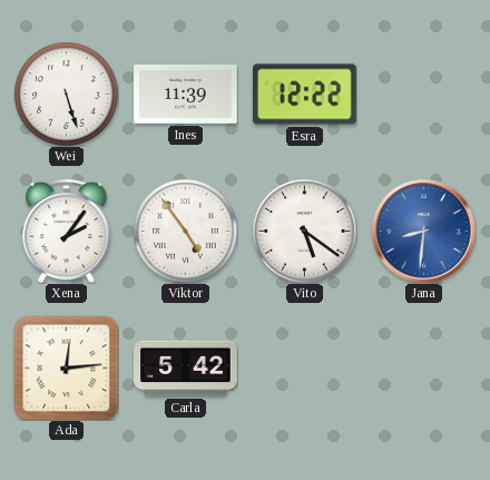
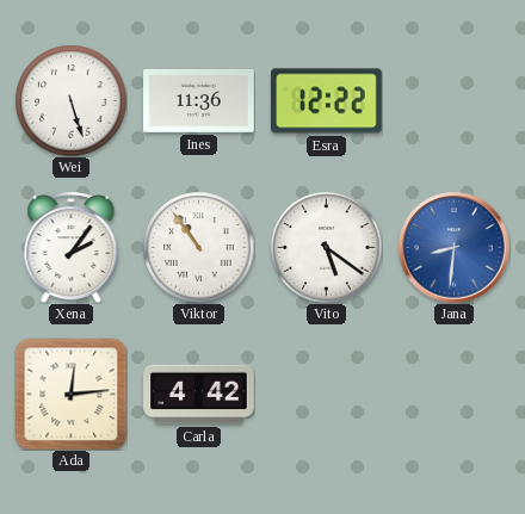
Ines: 11:39 -> 11:36 (199, 101)
Viktor: 4:54 -> 10:54 (198, 247)
Carla: 5:42 -> 4:42 (199, 395)
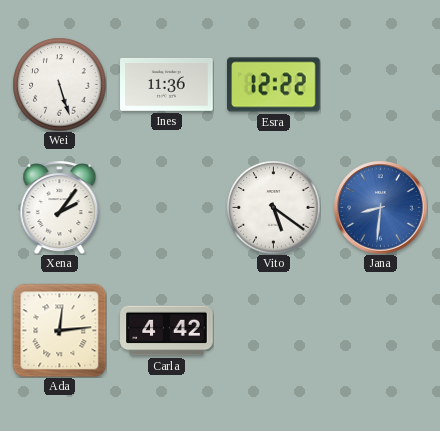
Viktor: 10:54 -> none (198, 247)
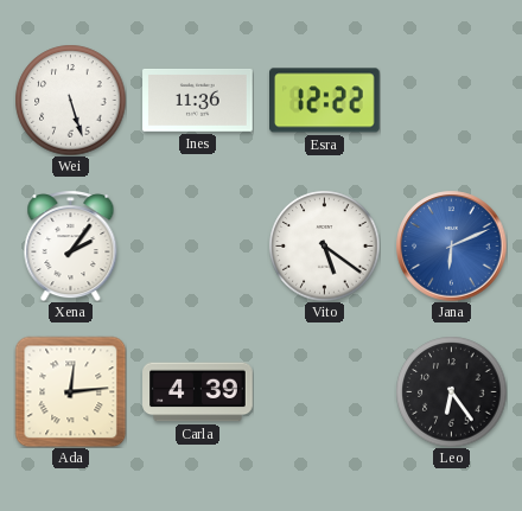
Jana: 8:31 -> 6:11 (451, 245)
Carla: 4:42 -> 4:39 (198, 392)
Leo: none -> 6:24 (451, 391)
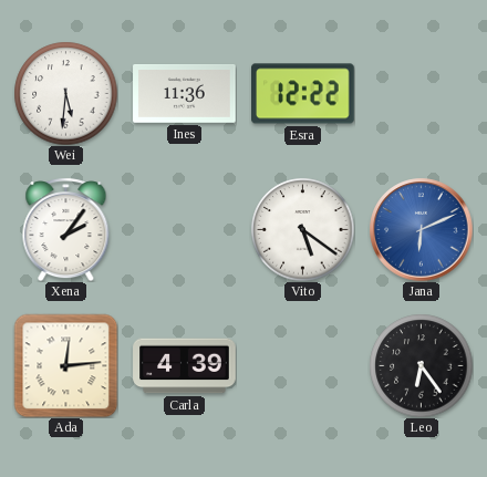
Wei: 5:27 -> 5:31 (65, 93)
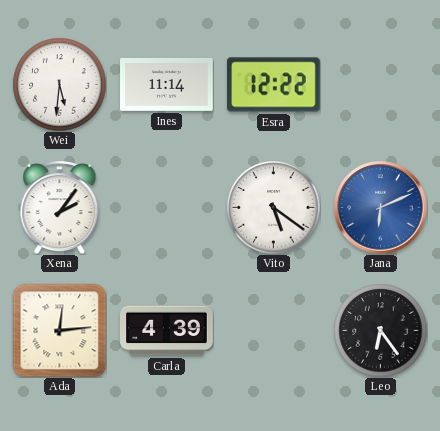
Ines: 11:36 -> 11:14 (167, 85)
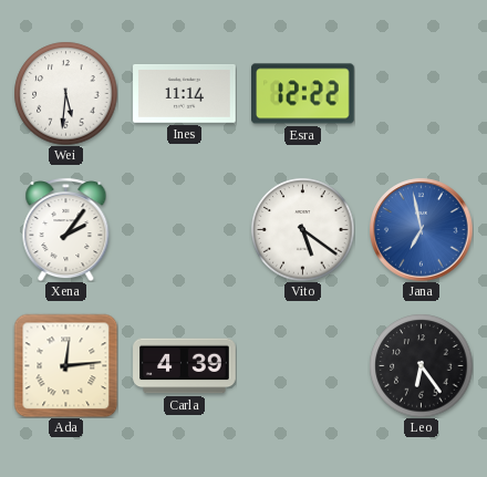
Jana: 6:11 -> 6:58 (421, 229)
